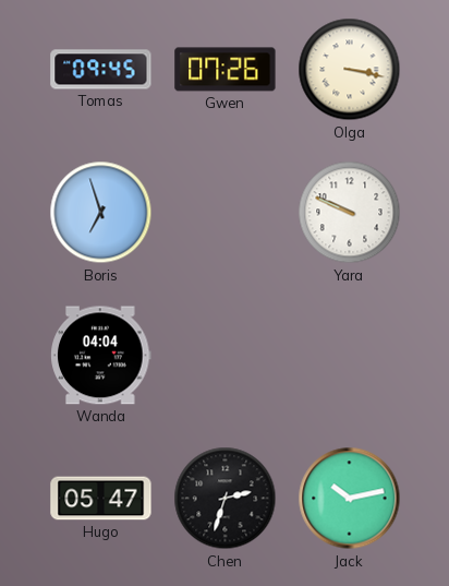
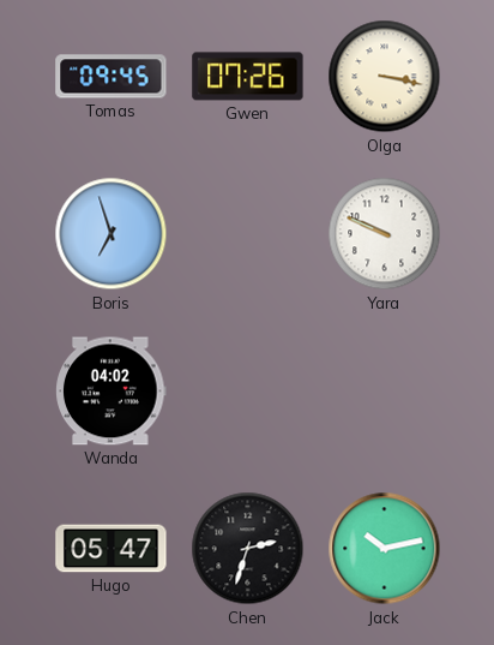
Wanda: 04:04 -> 04:02 (112, 392)
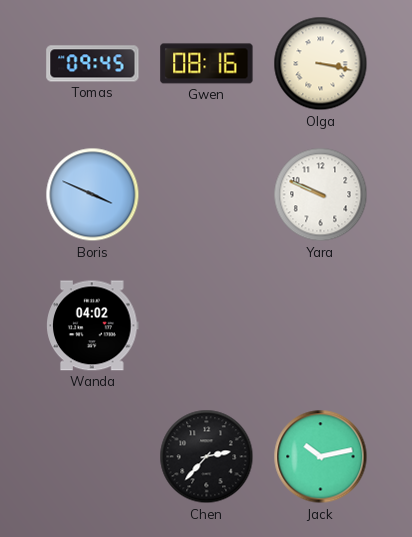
Gwen: 07:26 -> 08:16 (207, 64)
Boris: 6:57 -> 3:49 (93, 195)
Hugo: 05:47 -> none (112, 549)
Chen: 2:33 -> 2:37 (207, 457)
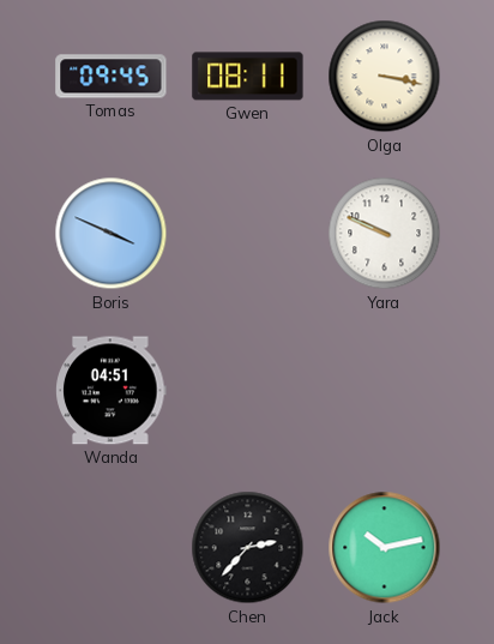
Gwen: 08:16 -> 08:11 (248, 77)
Wanda: 04:02 -> 04:51 (112, 391)
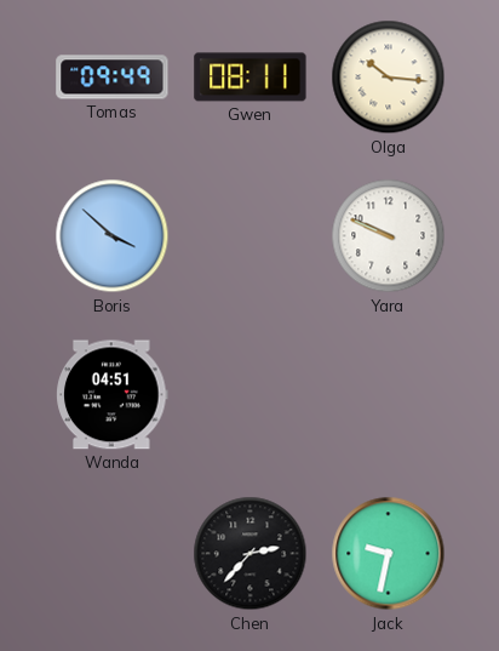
Tomas: 09:45 -> 09:49 (113, 78)
Olga: 3:17 -> 10:16 (389, 78)
Boris: 3:49 -> 3:52 (113, 236)
Jack: 10:13 -> 9:32 (389, 554)
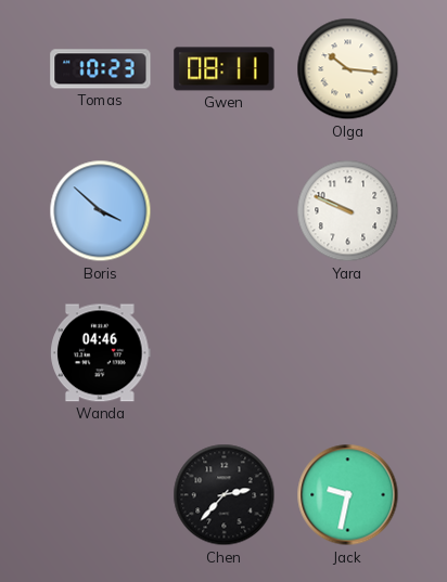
Tomas: 09:49 -> 10:23 (101, 69)
Wanda: 04:51 -> 04:46 (101, 353)
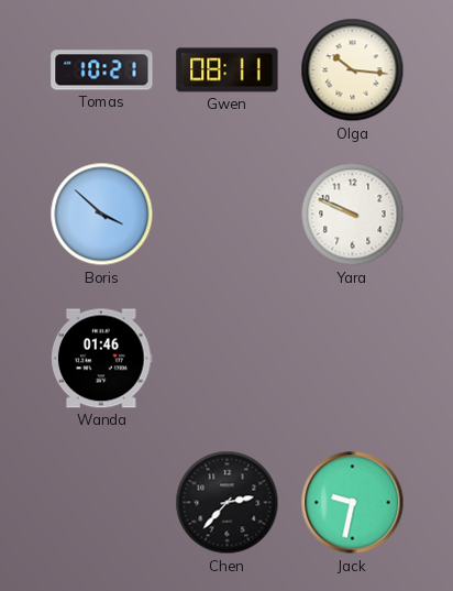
Tomas: 10:23 -> 10:21 (102, 70)
Wanda: 04:46 -> 01:46 (102, 359)
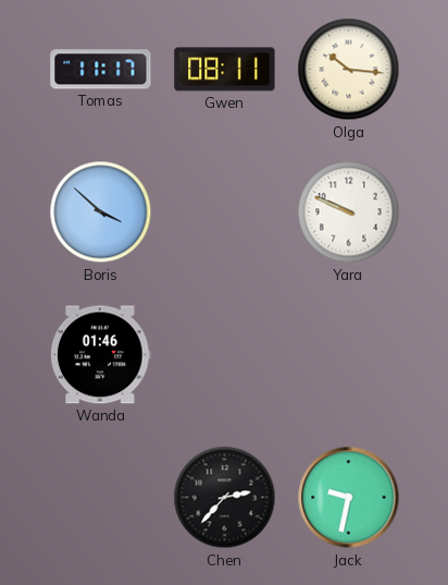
Tomas: 10:21 -> 11:17 (101, 70)
